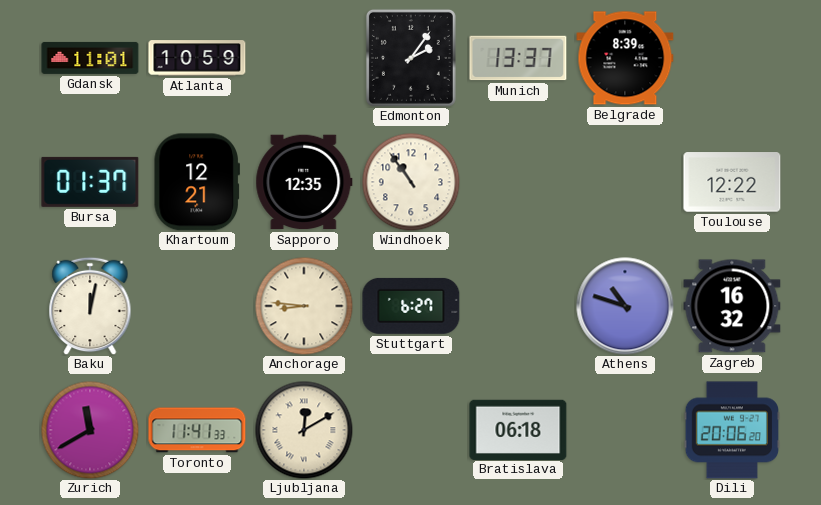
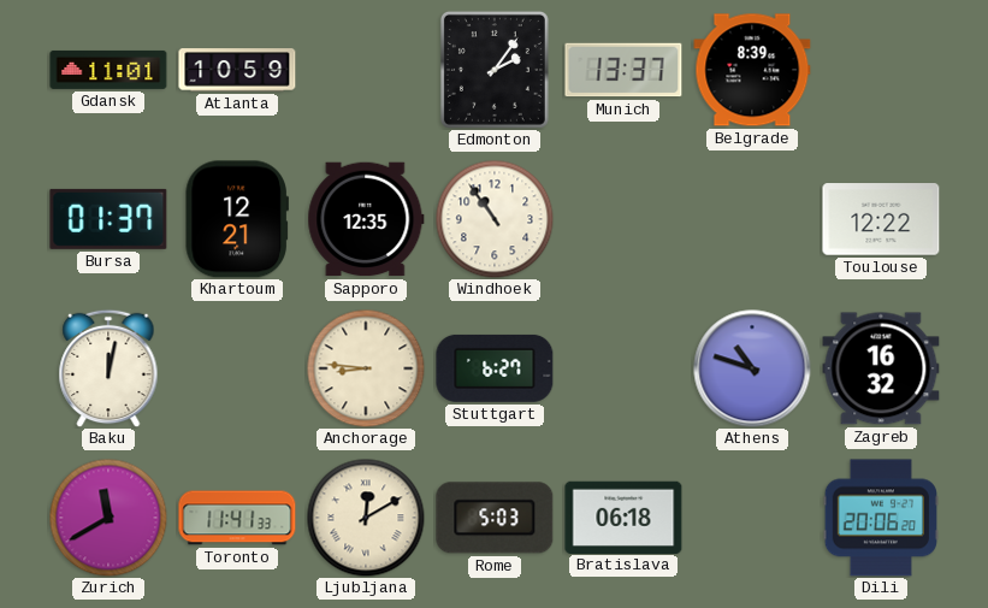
Rome: none -> 5:03 (495, 518)
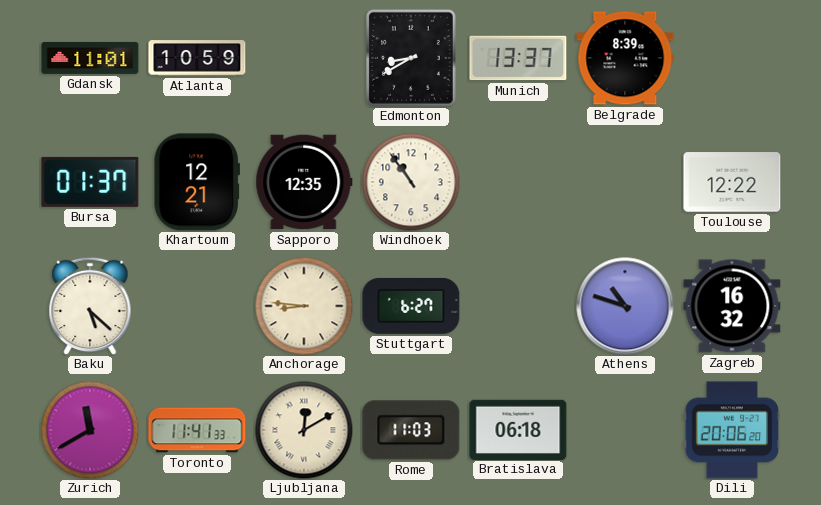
Edmonton: 2:06 -> 8:40 (411, 58)
Baku: 12:02 -> 5:22 (90, 306)
Rome: 5:03 -> 11:03 (411, 430)
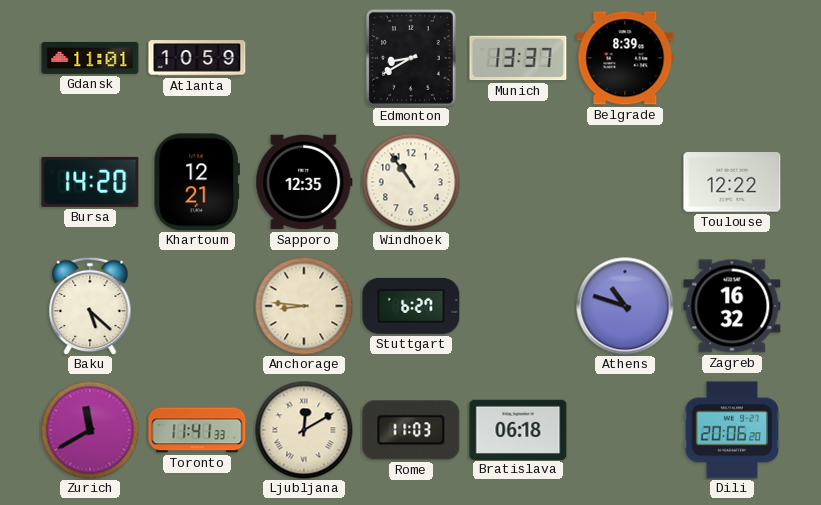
Bursa: 01:37 -> 14:20 (90, 182)
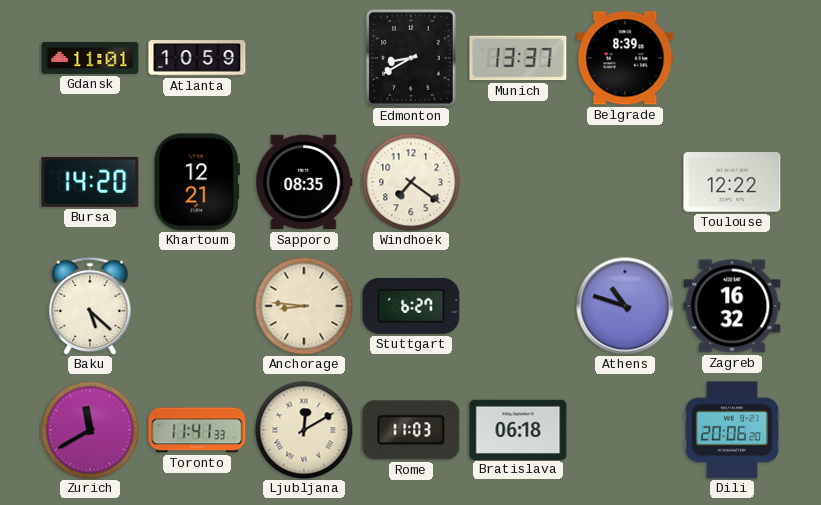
Sapporo: 12:35 -> 08:35 (304, 182)
Windhoek: 10:54 -> 7:21 (411, 182)
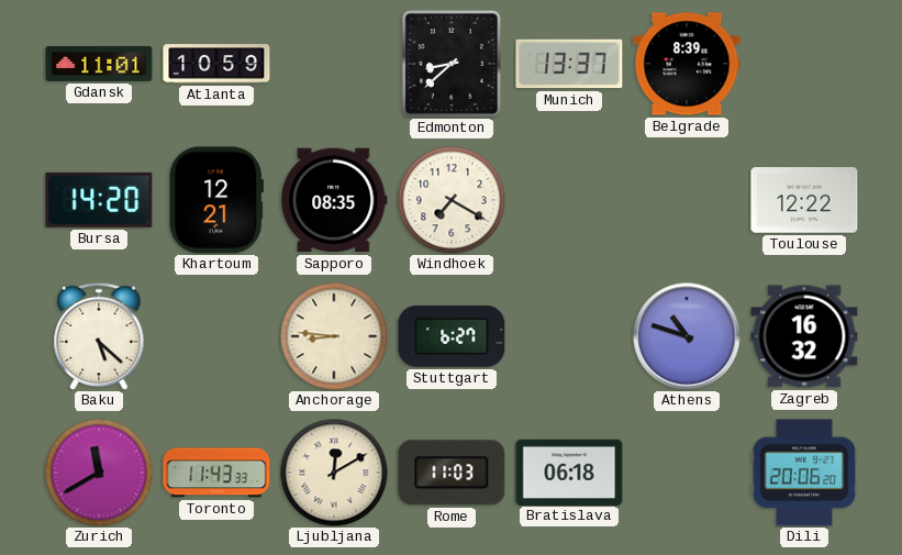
Edmonton: 8:40 -> 8:38 (452, 64)
Windhoek: 7:21 -> 7:20 (452, 200)
Toronto: 11:41 -> 11:43 (216, 473)
